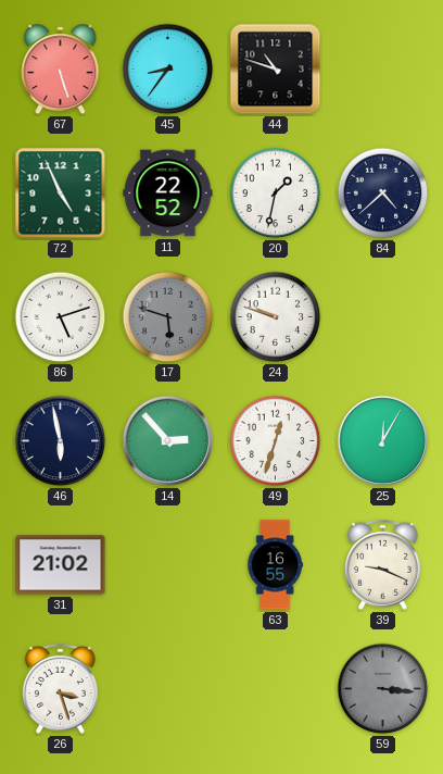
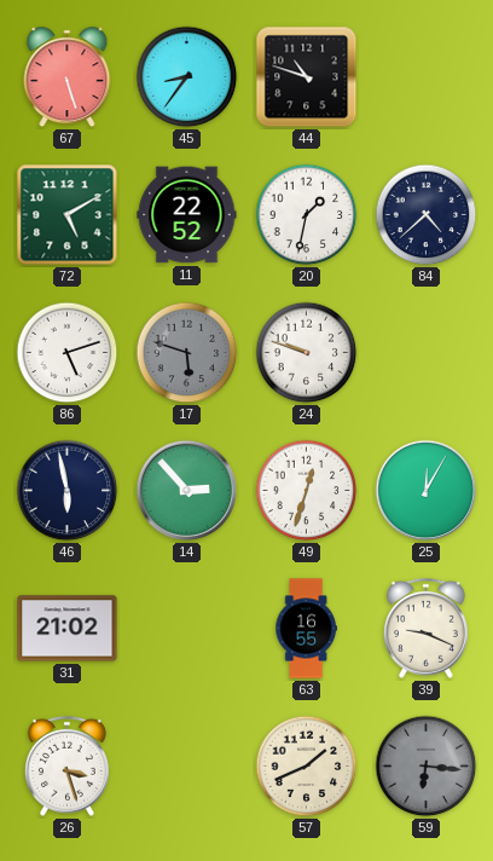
72: 4:56 -> 5:10 (68, 215)
57: none -> 1:41 (307, 767)
59: 3:16 -> 6:16 (427, 767)
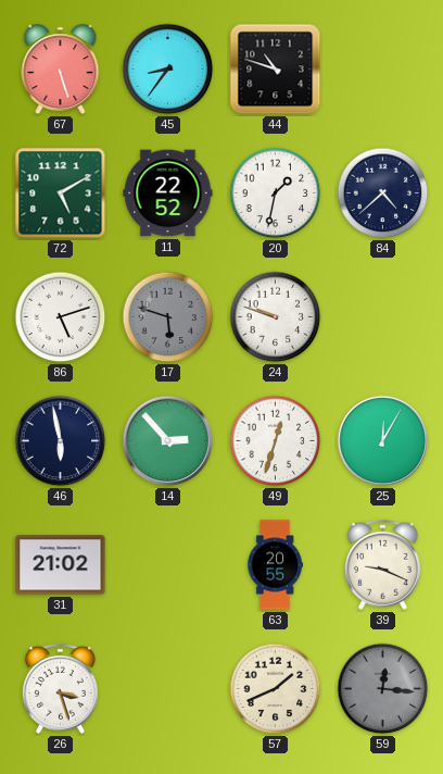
63: 16:55 -> 20:55 (275, 565)
59: 6:16 -> 12:16 (383, 689)
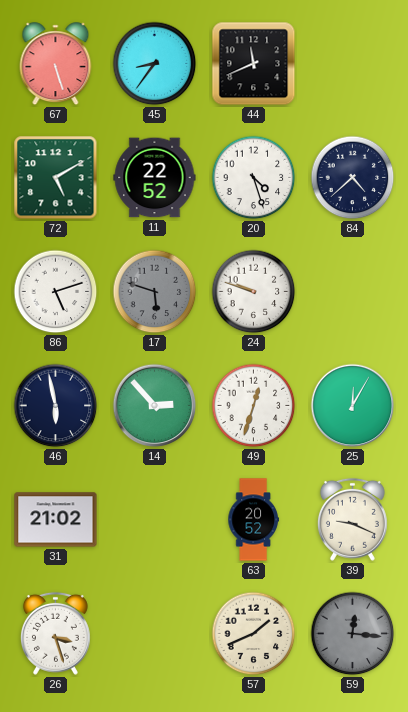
44: 10:48 -> 11:41 (254, 64)
20: 1:32 -> 4:27 (254, 178)
63: 20:55 -> 20:52 (253, 520)
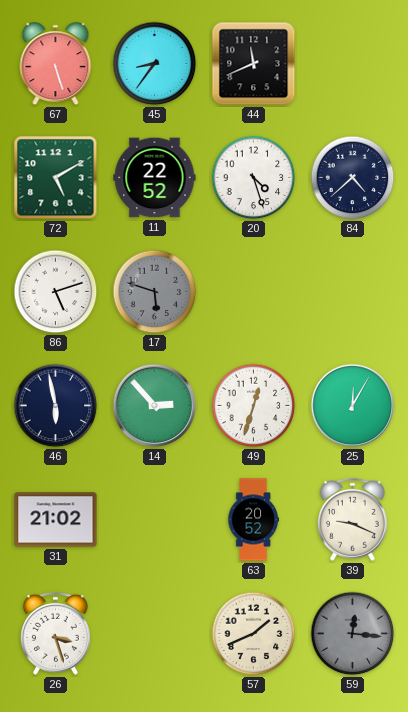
24: 9:48 -> none (254, 292)
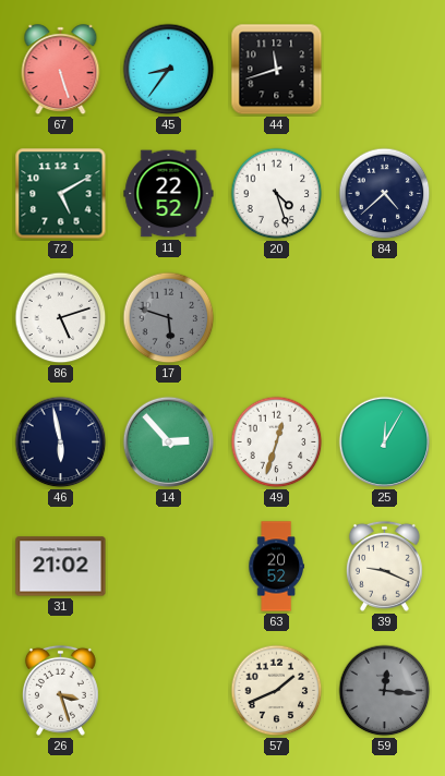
44: 11:41 -> 11:42 (277, 70)
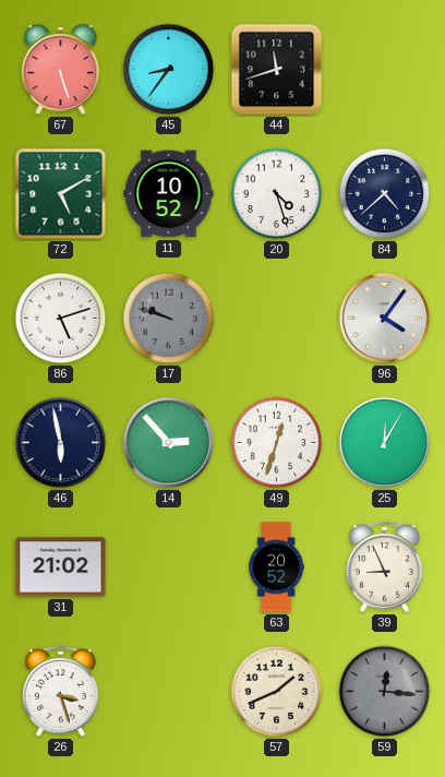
11: 22:52 -> 10:52 (169, 194)
17: 5:48 -> 9:48 (169, 319)
96: none -> 4:06 (385, 319)
39: 9:19 -> 8:56 (384, 566)
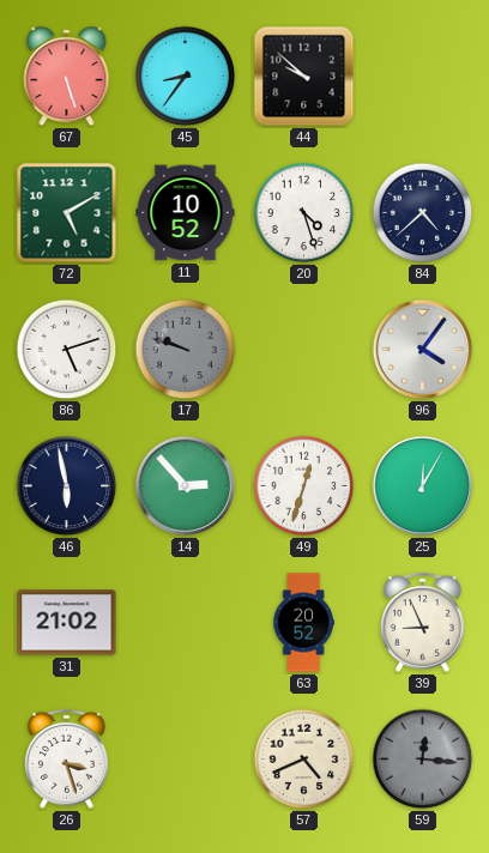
44: 11:42 -> 9:52 (304, 77)
57: 1:41 -> 4:41 (304, 760)
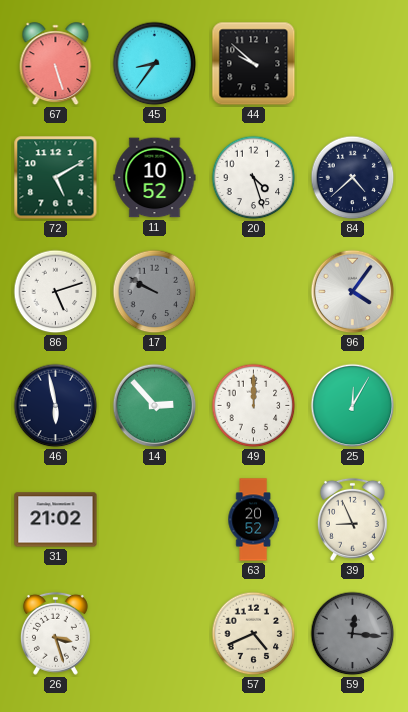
17: 9:48 -> 9:50 (155, 292)
49: 12:33 -> 12:00 (254, 406)
